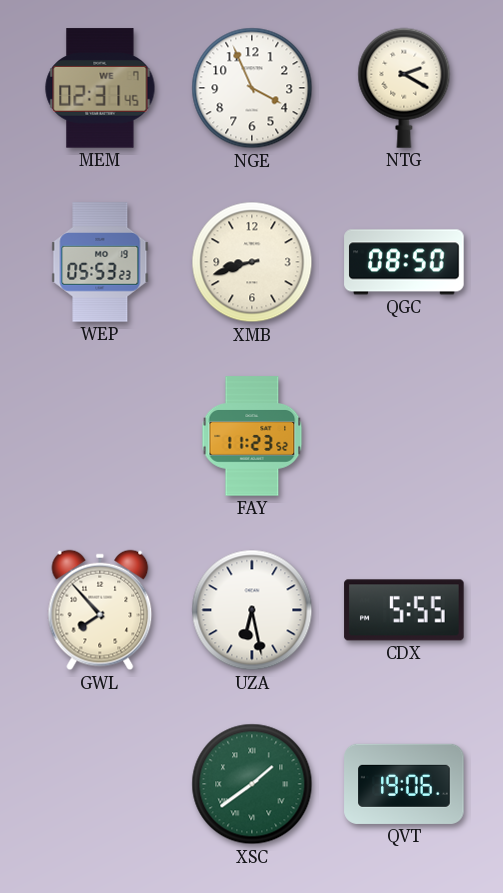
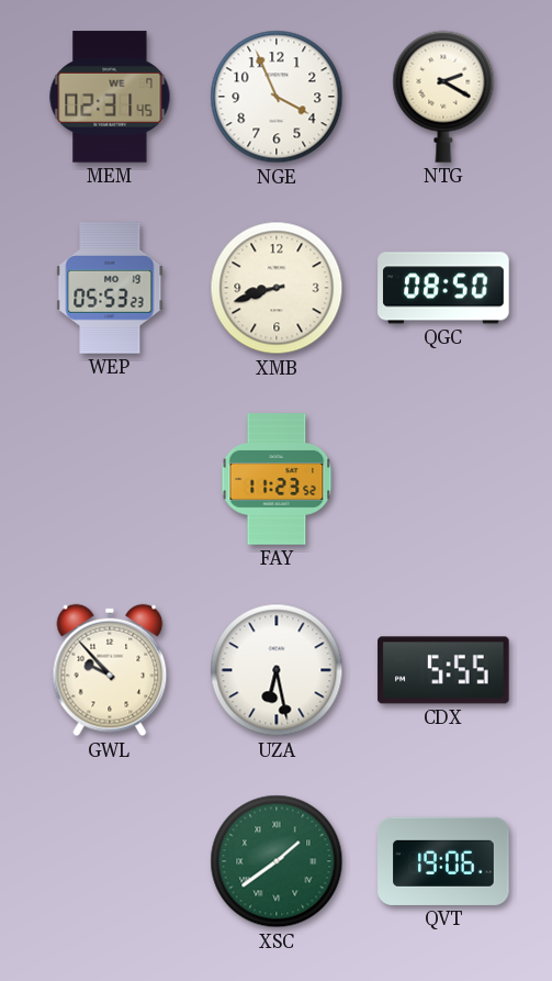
GWL: 7:53 -> 9:53 (110, 670)
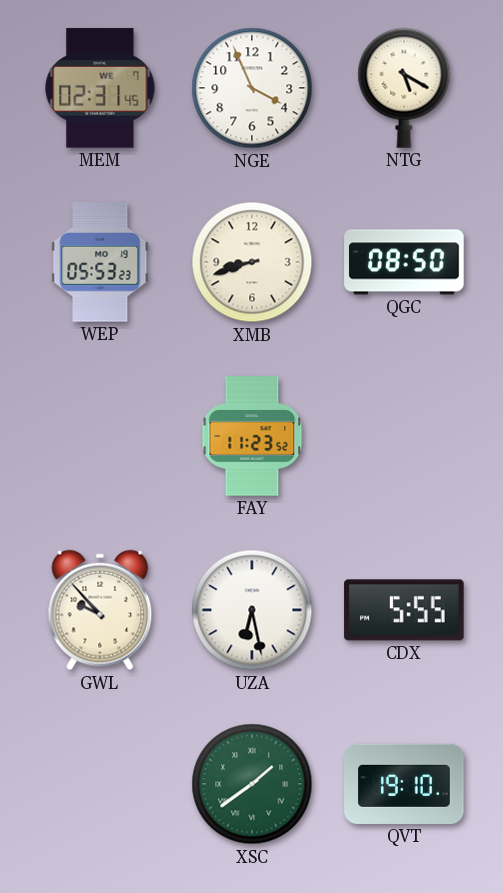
NTG: 2:20 -> 5:20 (404, 88)
QVT: 19:06 -> 19:10 (404, 784)
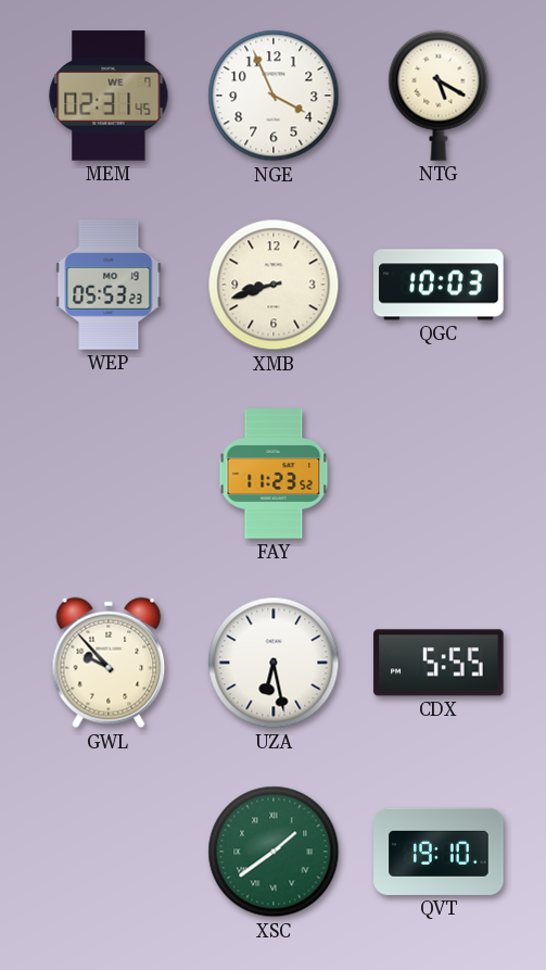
QGC: 08:50 -> 10:03 (439, 285)
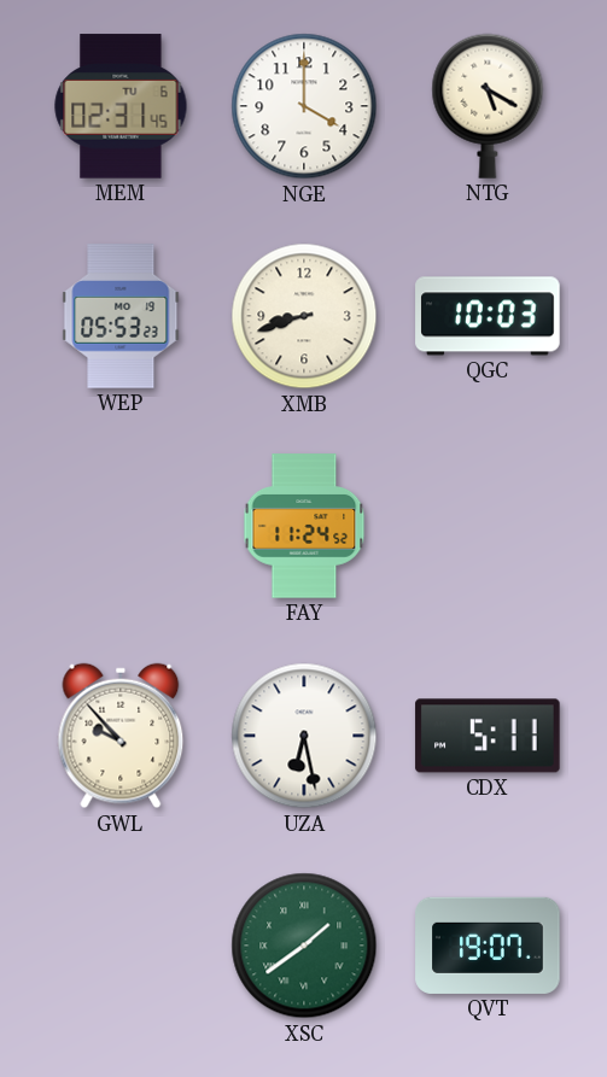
MEM date: WE 7 -> TU 6 (121, 106)
NGE: 3:56 -> 4:00 (304, 106)
FAY: 11:23 -> 11:24 (304, 526)
CDX: 5:55 -> 5:11 (488, 736)
QVT: 19:10 -> 19:07 (488, 946)
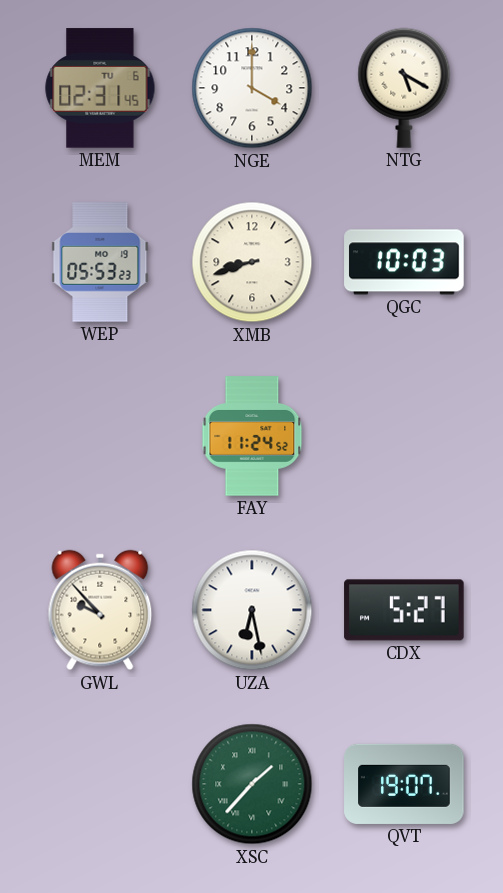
CDX: 5:11 -> 5:27 (404, 610)
XSC: 1:39 -> 1:37 (252, 784)
